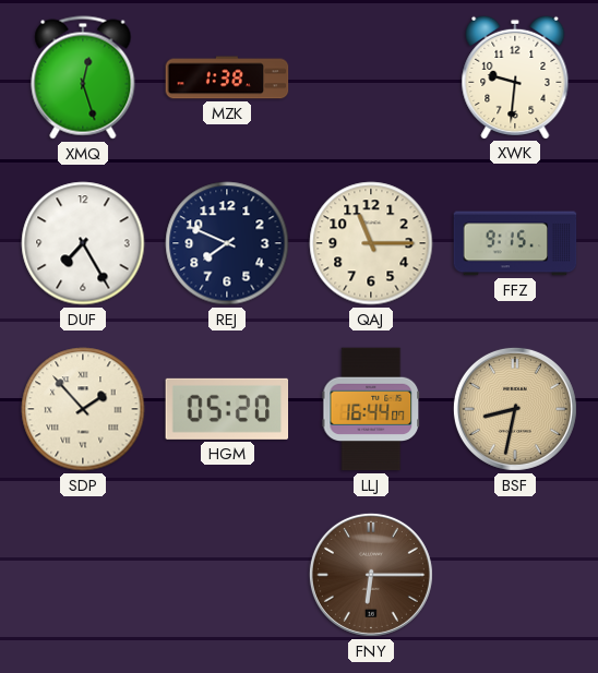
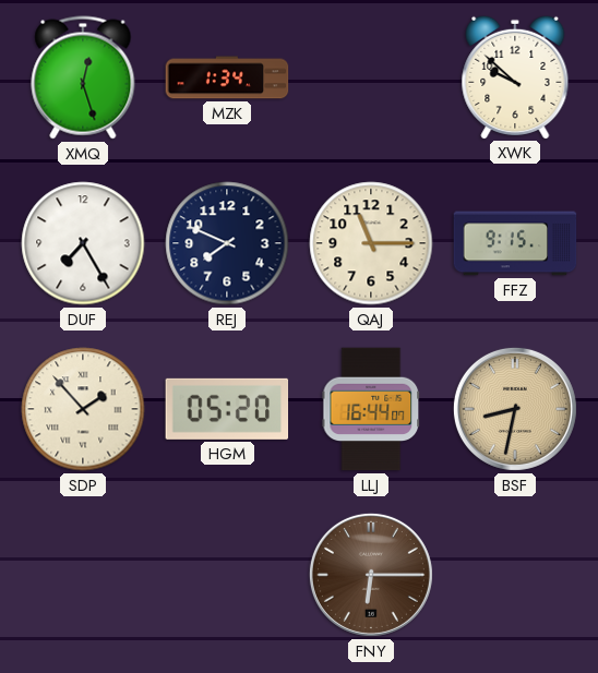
MZK: 1:38 -> 1:34 (227, 77)
XWK: 9:31 -> 9:52 (515, 76)
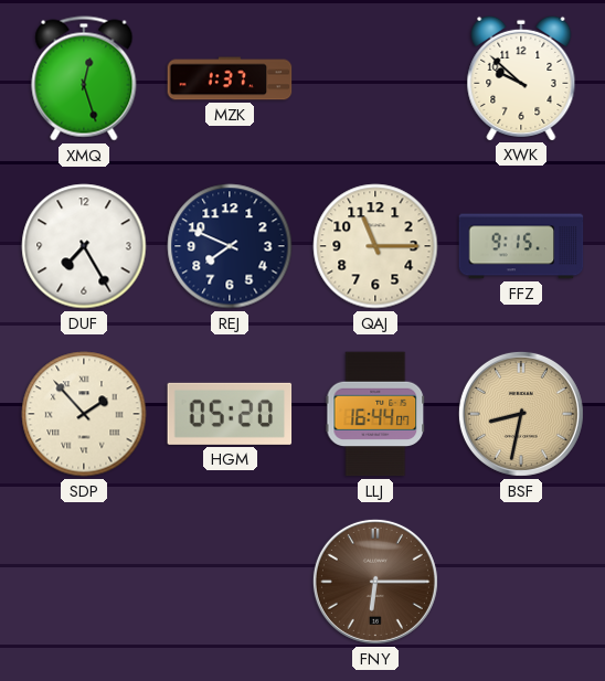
MZK: 1:34 -> 1:37 (230, 78)
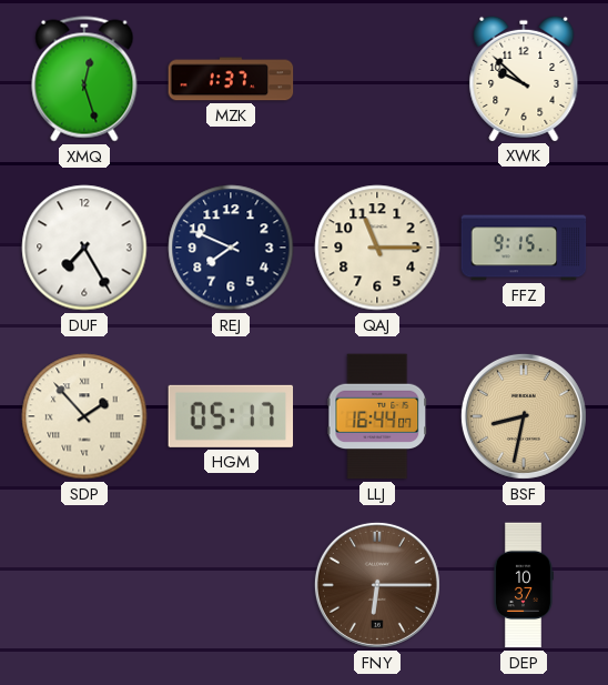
HGM: 05:20 -> 05:17 (231, 416)
DEP: none -> 10:37 (523, 585)
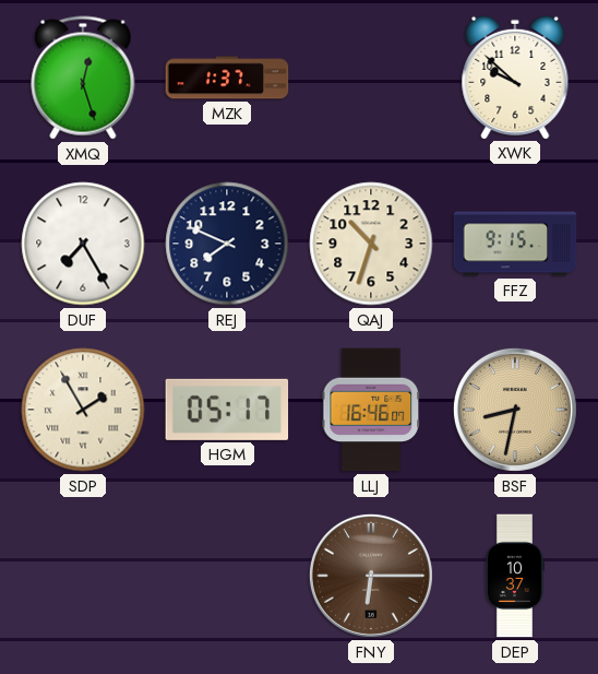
QAJ: 11:15 -> 10:33 (371, 244)
SDP: 1:53 -> 1:55 (83, 410)
LLJ: 16:44 -> 16:46 (371, 410)
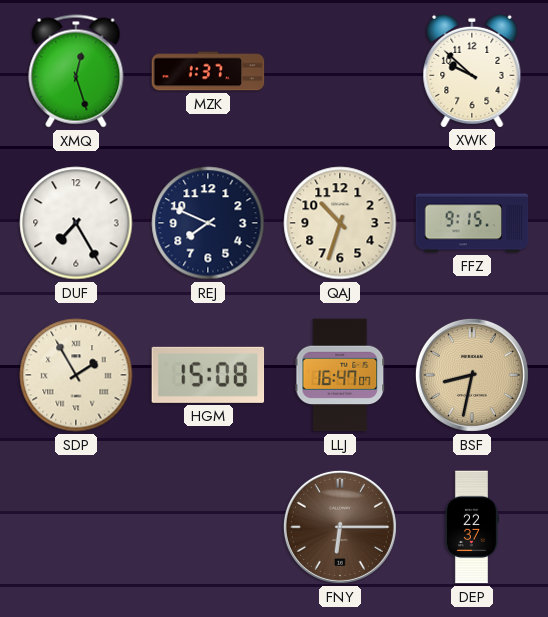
HGM: 05:17 -> 15:08 (208, 375)
LLJ: 16:46 -> 16:47 (340, 375)
DEP: 10:37 -> 22:37 (471, 527)
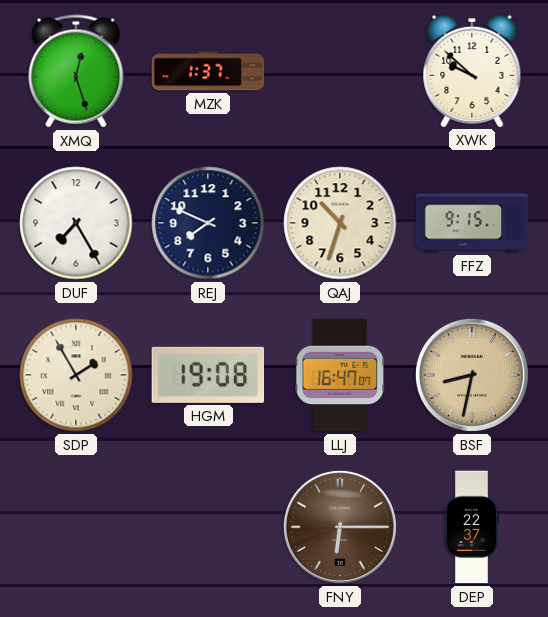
HGM: 15:08 -> 19:08 (208, 375)
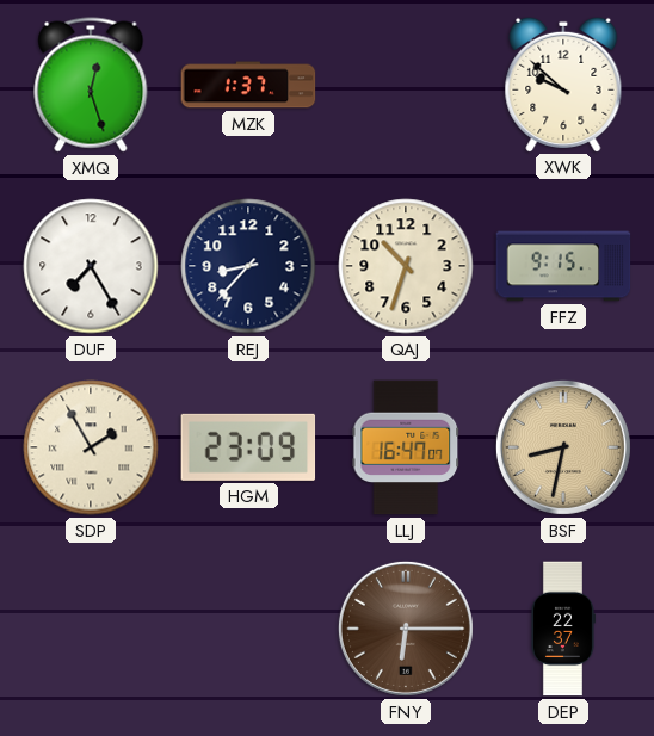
REJ: 7:49 -> 8:37 (248, 266)
HGM: 19:08 -> 23:09 (248, 447)
